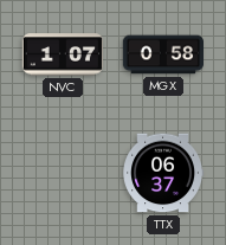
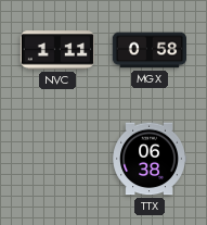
NVC: 1:07 -> 1:11 (57, 50)
TTX: 06:37 -> 06:38 (148, 159)
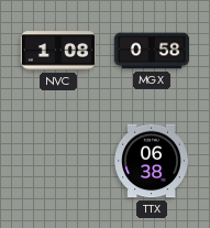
NVC: 1:11 -> 1:08 (58, 51)
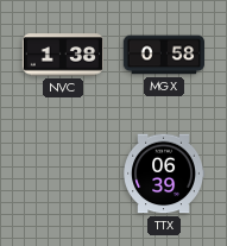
NVC: 1:08 -> 1:38 (63, 55)
TTX: 06:38 -> 06:39 (163, 174)
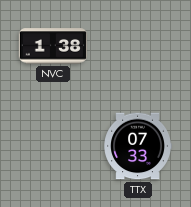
MGX: 0:58 -> none (163, 55)
TTX: 06:39 -> 07:33 (137, 146)
